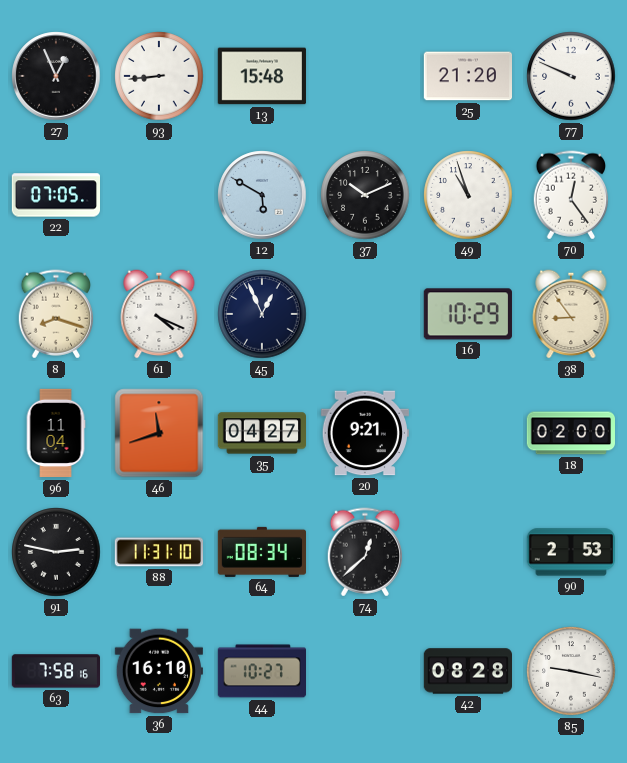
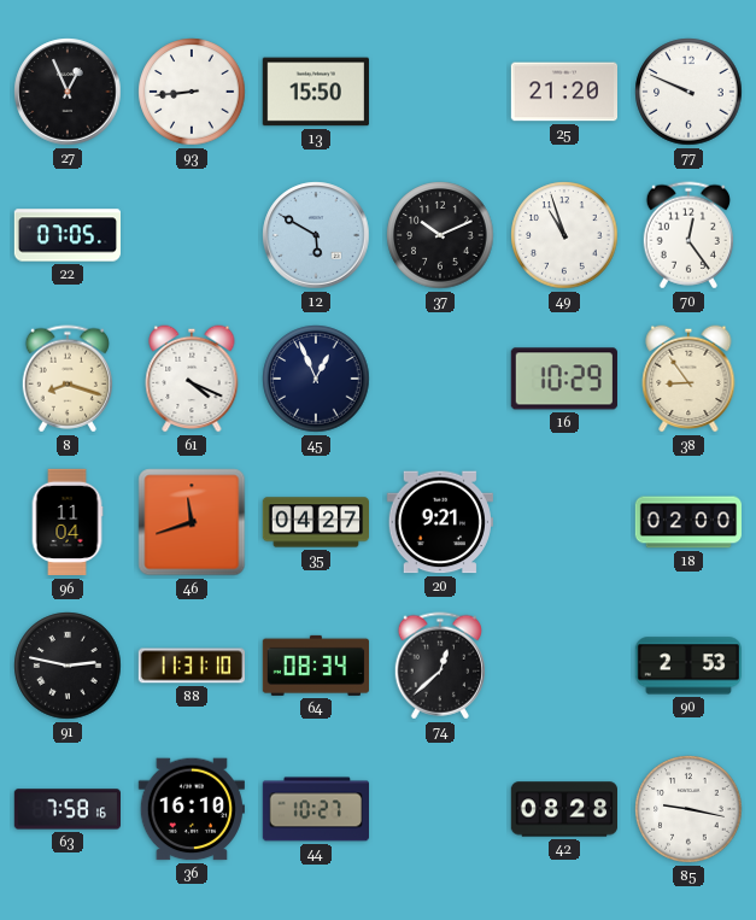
13: 15:48 -> 15:50 (315, 92)
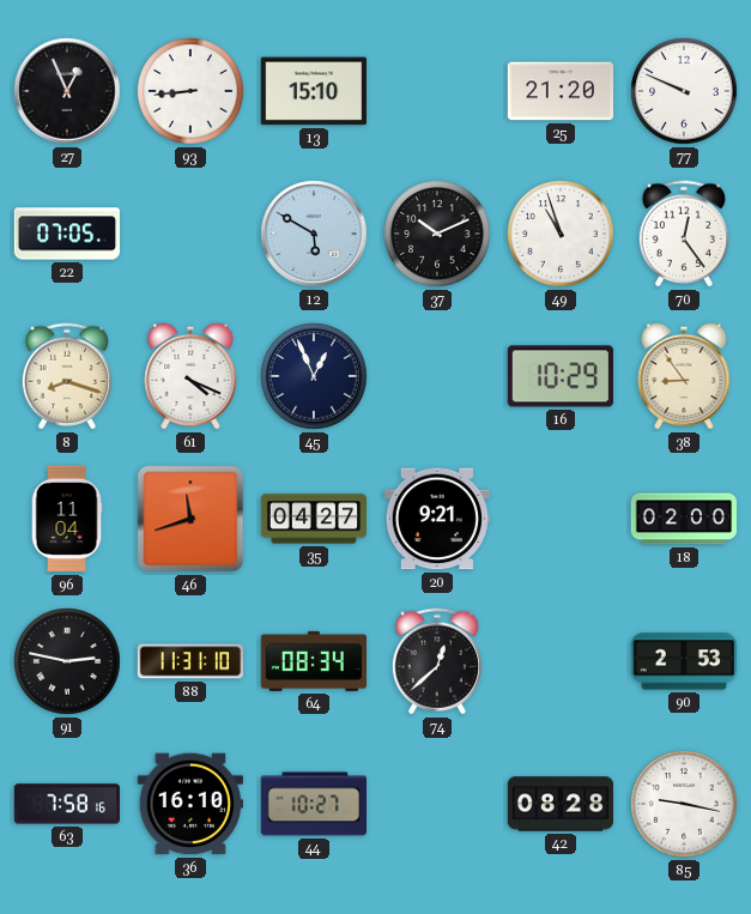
13: 15:50 -> 15:10 (313, 91)
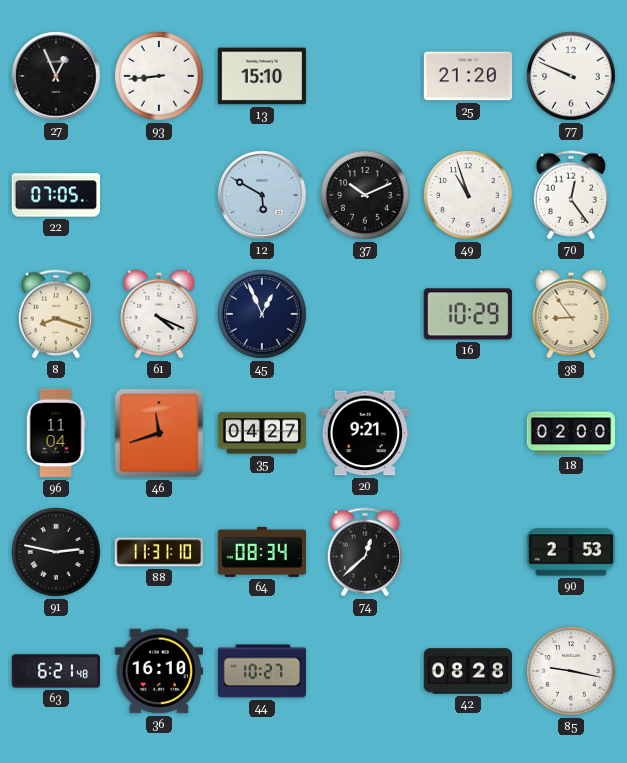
63: 7:58 -> 6:21 (55, 671)
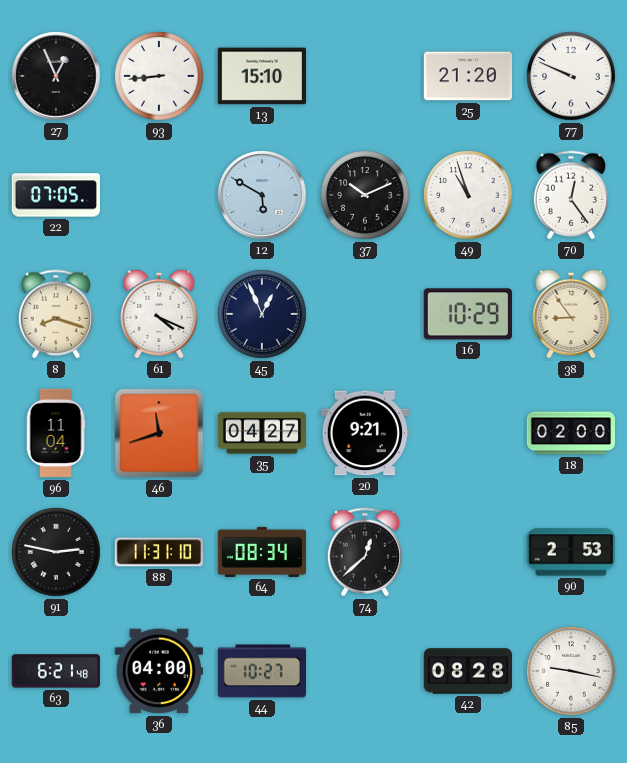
36: 16:10 -> 04:00 (159, 671)
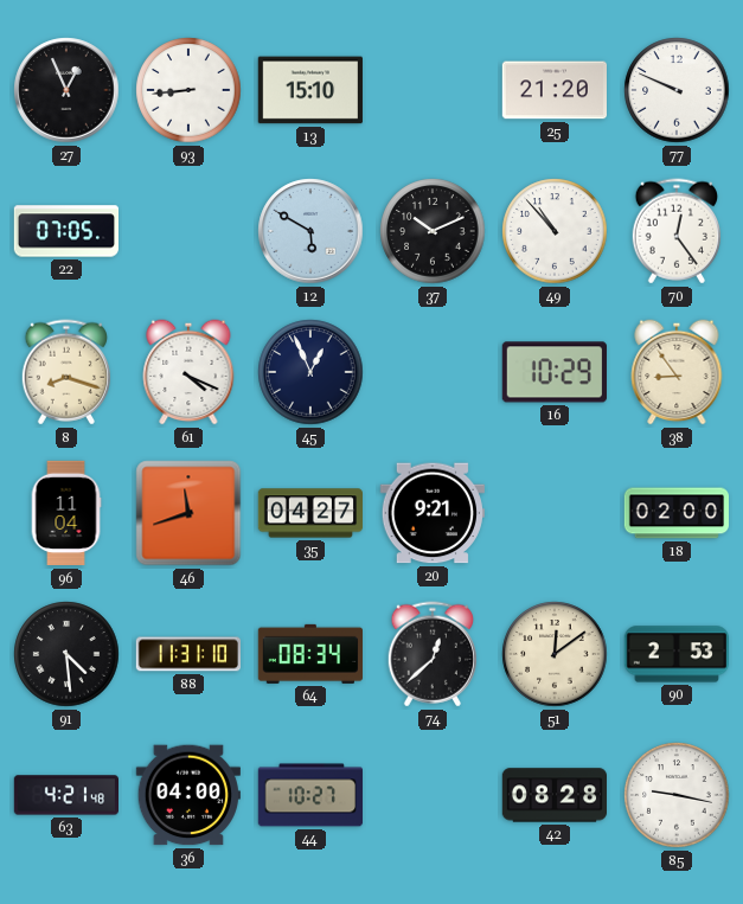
49: 10:57 -> 10:53 (555, 231)
91: 2:47 -> 4:29 (66, 654)
51: none -> 12:09 (555, 654)
63: 6:21 -> 4:21 (65, 795)
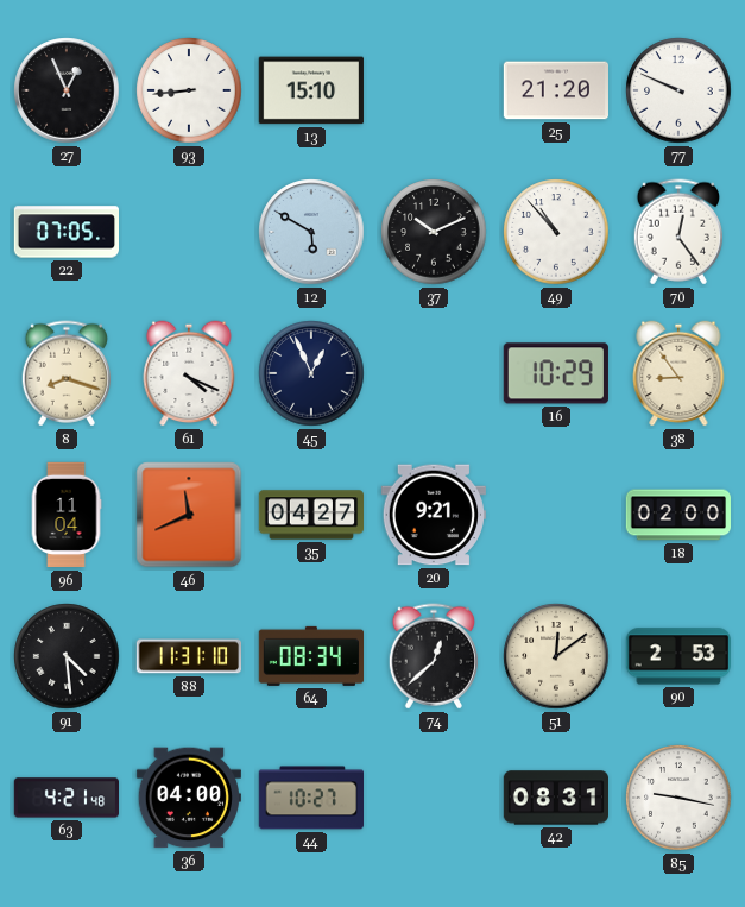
46: 11:42 -> 11:41 (189, 515)
42: 08:28 -> 08:31 (556, 798)
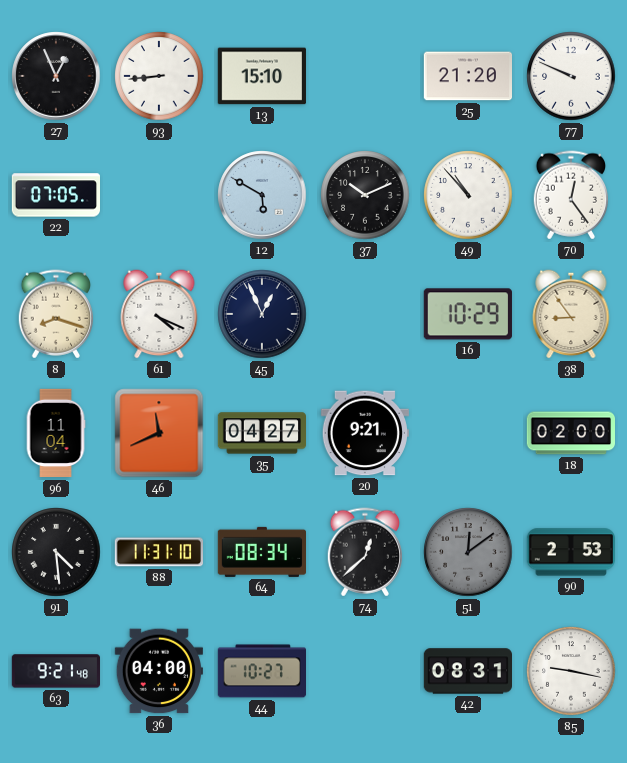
51 dial: cream -> grey (468, 552)
63: 4:21 -> 9:21 (55, 671)
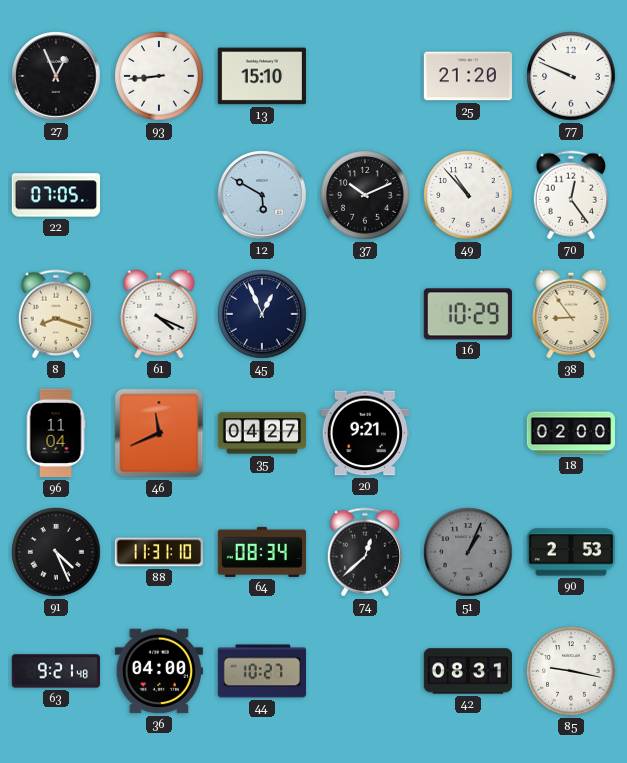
91: 4:29 -> 4:26 (56, 552)
51: 12:09 -> 1:04 (468, 552)
